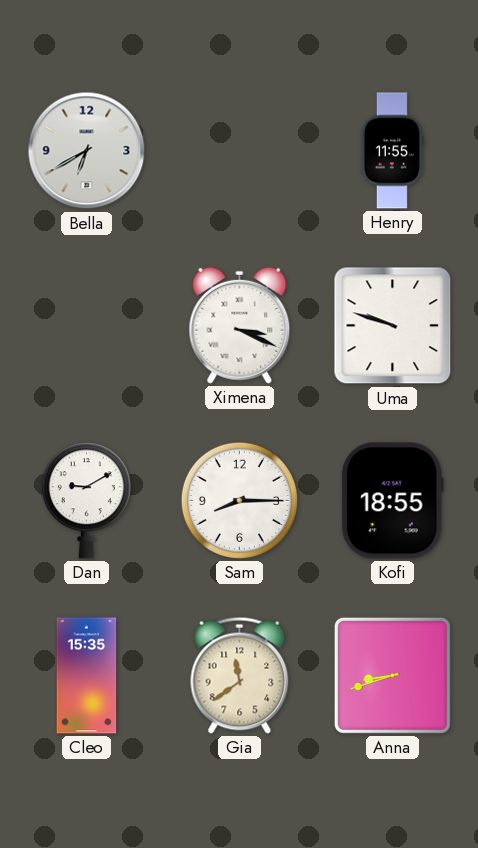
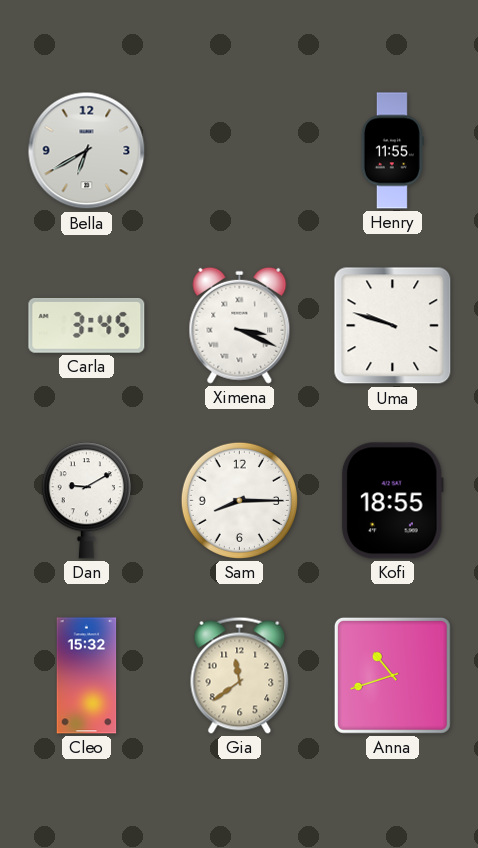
Carla: none -> 3:45 (87, 325)
Cleo: 15:35 -> 15:32 (87, 676)
Anna: 8:42 -> 10:42 (392, 675)
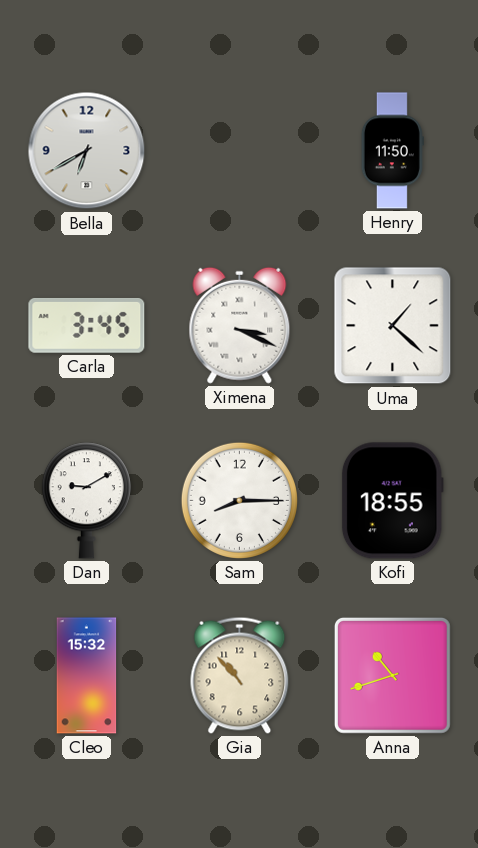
Henry: 11:55 -> 11:50 (392, 151)
Uma: 9:48 -> 1:22 (393, 326)
Gia: 11:39 -> 10:53 (240, 675)
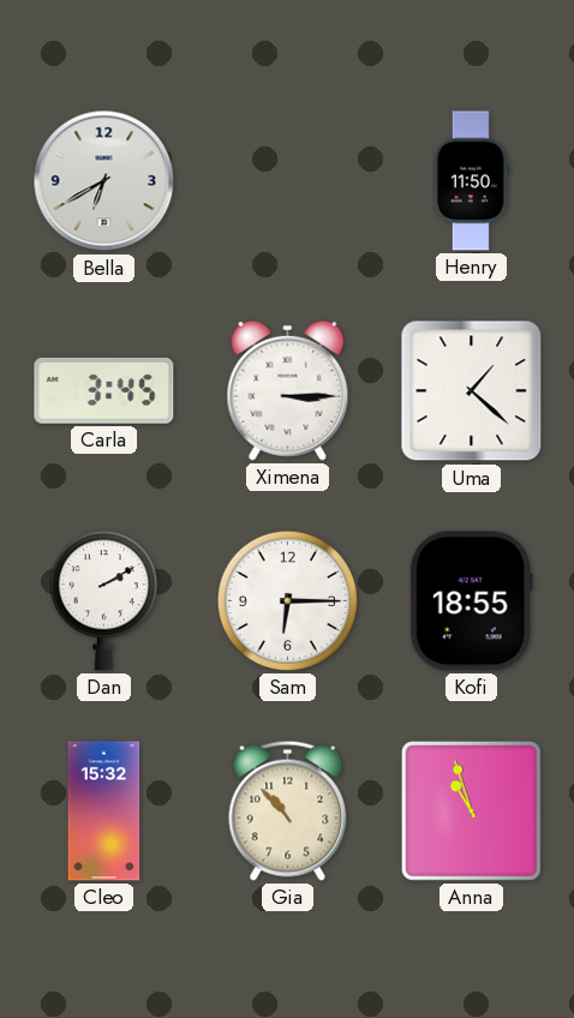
Ximena: 3:19 -> 3:15 (288, 390)
Dan: 9:10 -> 2:10 (103, 601)
Sam: 8:15 -> 6:15 (287, 600)
Anna: 10:42 -> 10:57 (471, 810)
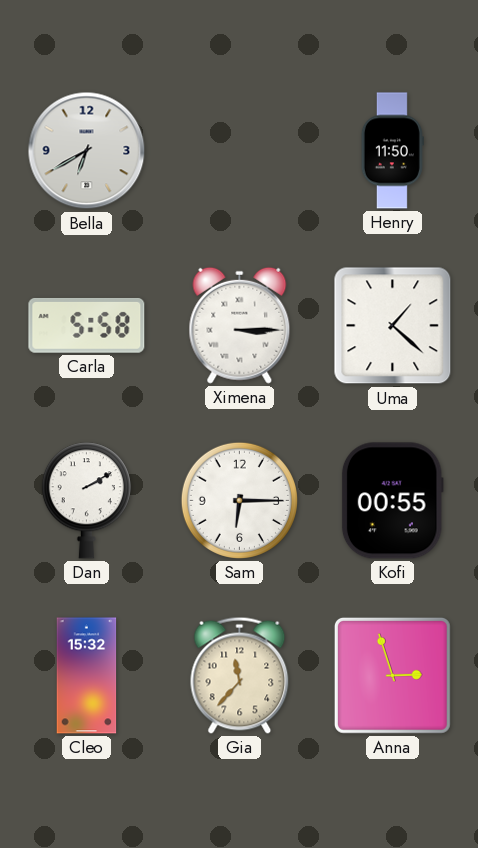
Carla: 3:45 -> 5:58 (87, 325)
Kofi: 18:55 -> 00:55 (392, 501)
Gia: 10:53 -> 11:37 (240, 675)
Anna: 10:57 -> 2:57 (392, 675)
